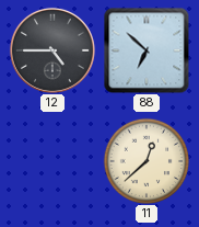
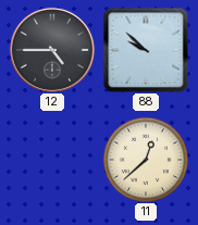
88: 6:52 -> 9:52 (146, 50)
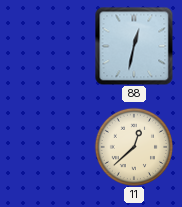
12: 4:45 -> none (52, 50)
88: 9:52 -> 12:32 (134, 46)
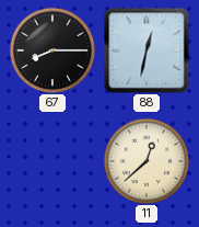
67: none -> 8:15 (51, 49)
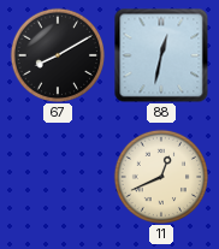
67: 8:15 -> 8:10 (57, 54)
11: 12:38 -> 12:41 (160, 176)
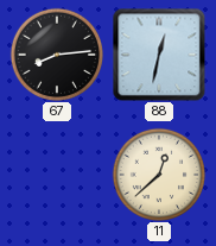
67: 8:10 -> 8:14 (56, 53)
11: 12:41 -> 12:38 (158, 174)
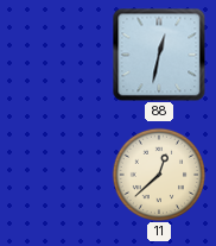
67: 8:14 -> none (56, 53)
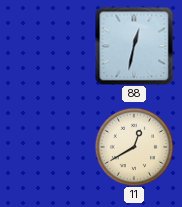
11: 12:38 -> 12:40 (133, 146)
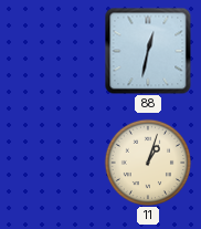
11: 12:40 -> 1:03 (147, 162)
